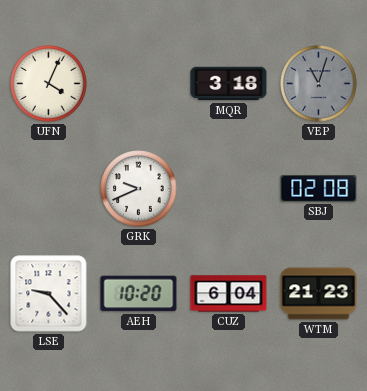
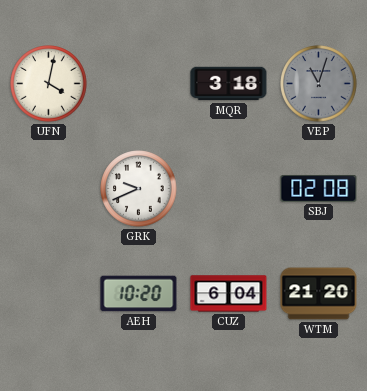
UFN: 4:04 -> 4:02 (49, 84)
LSE: 9:23 -> none (49, 294)
WTM: 21:23 -> 21:20 (319, 294)
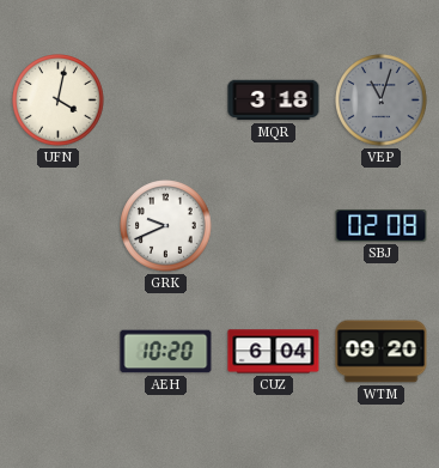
WTM: 21:20 -> 09:20 (382, 352)
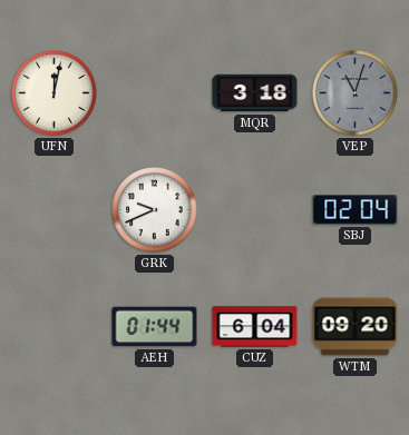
UFN: 4:02 -> 12:02 (55, 93)
SBJ: 02:08 -> 02:04 (356, 209)
AEH: 10:20 -> 01:44 (155, 327)
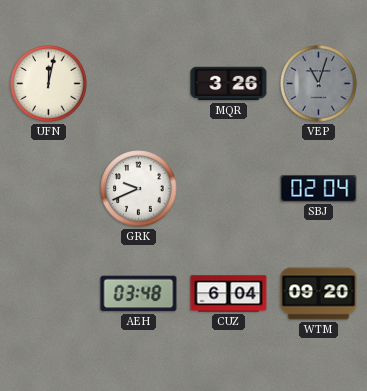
MQR: 3:18 -> 3:26 (229, 84)
AEH: 01:44 -> 03:48 (139, 294)
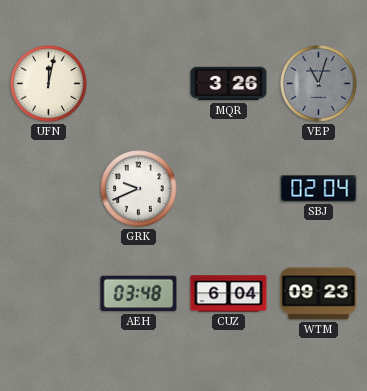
WTM: 09:20 -> 09:23 (319, 294)
